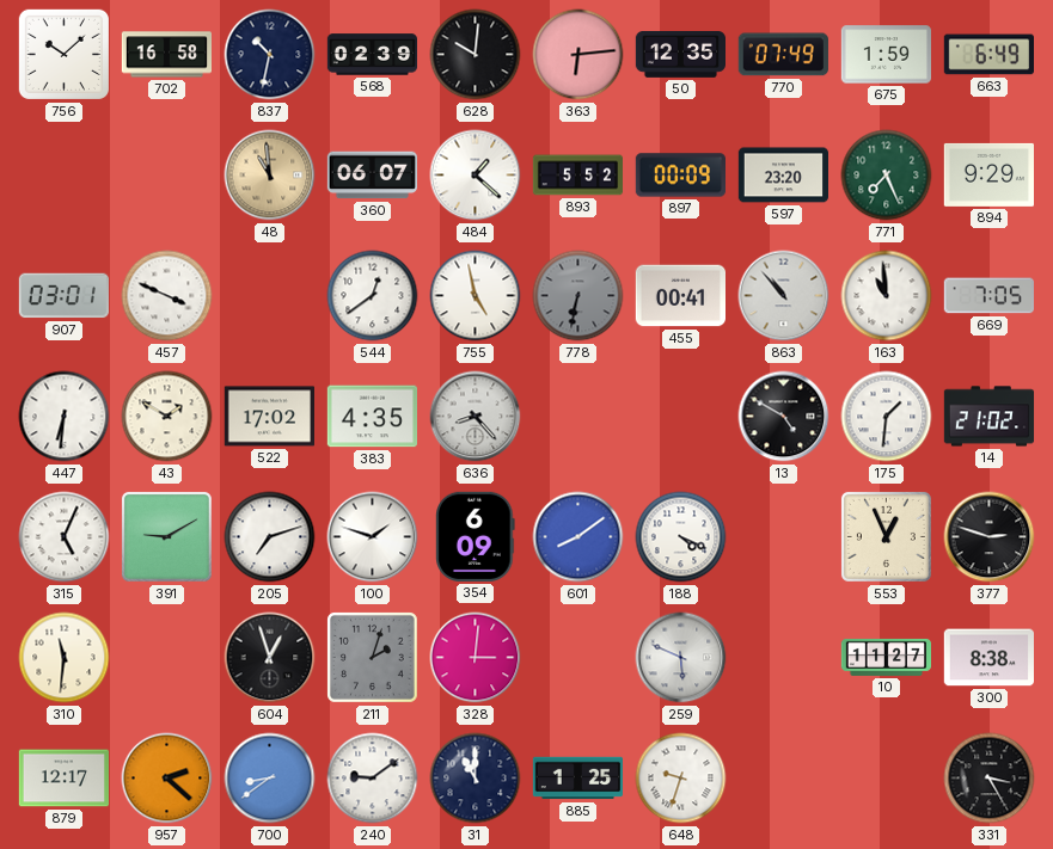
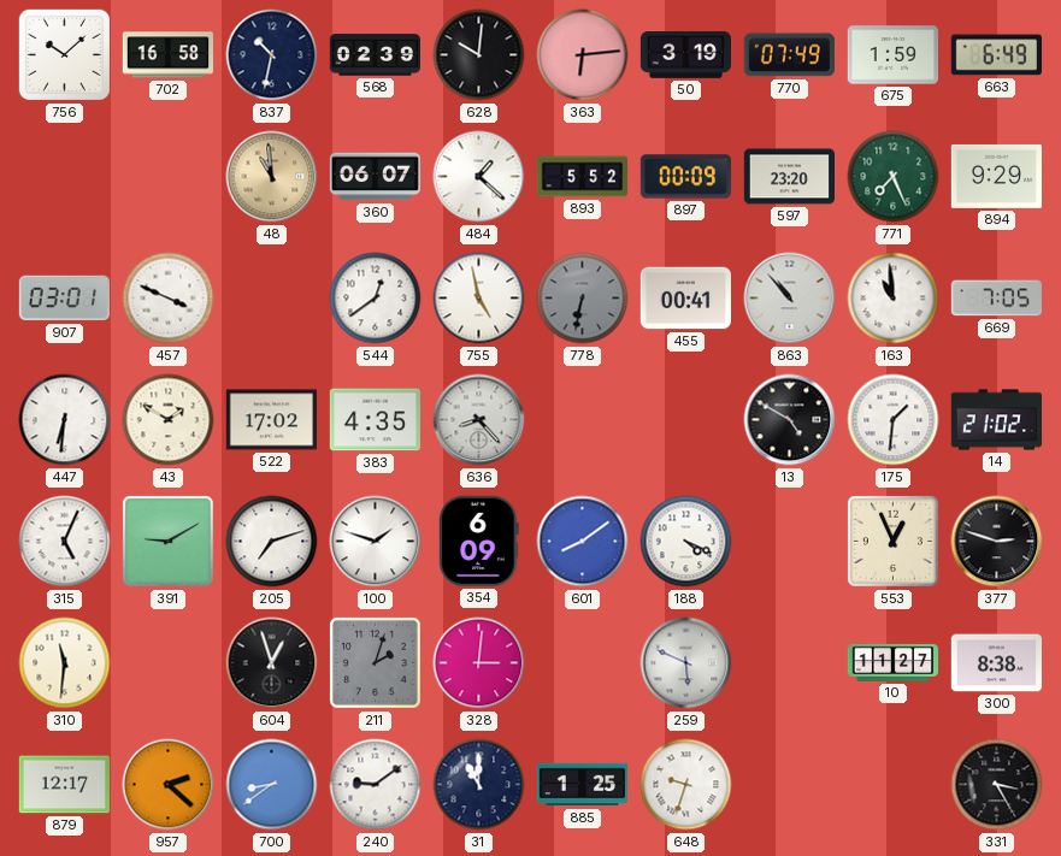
50: 12:35 -> 3:19 (685, 55)
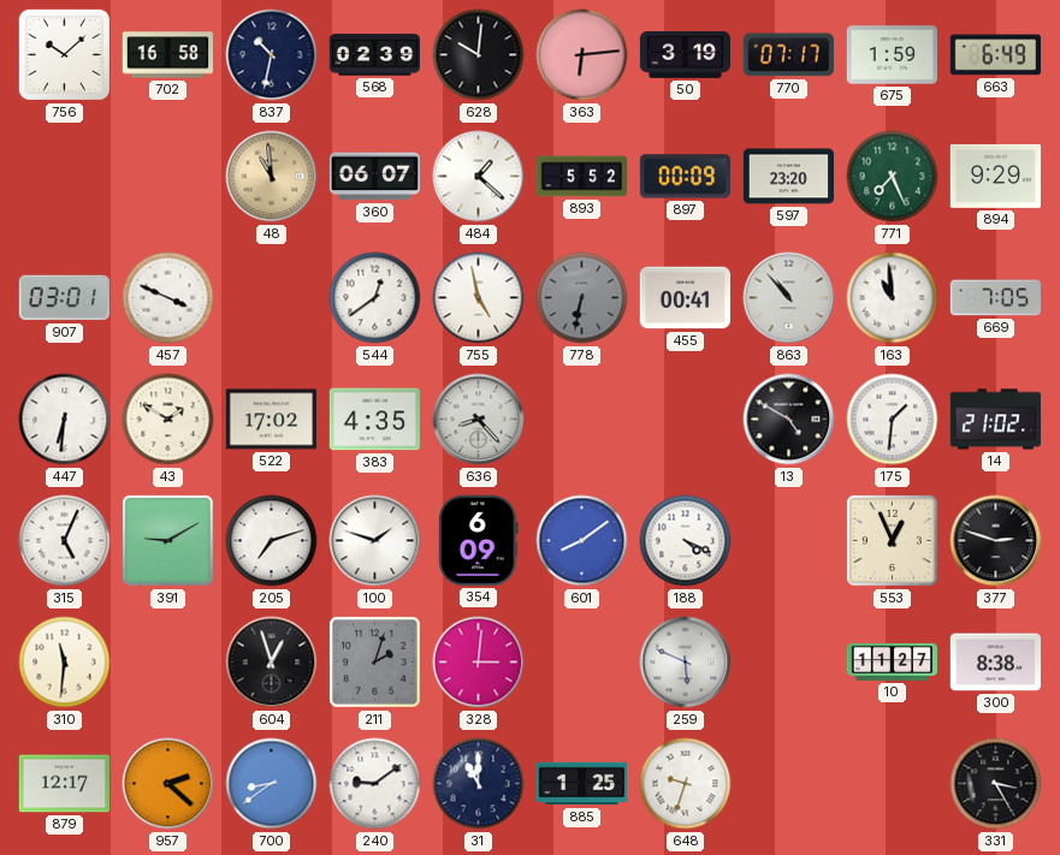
770: 07:49 -> 07:17 (788, 55)
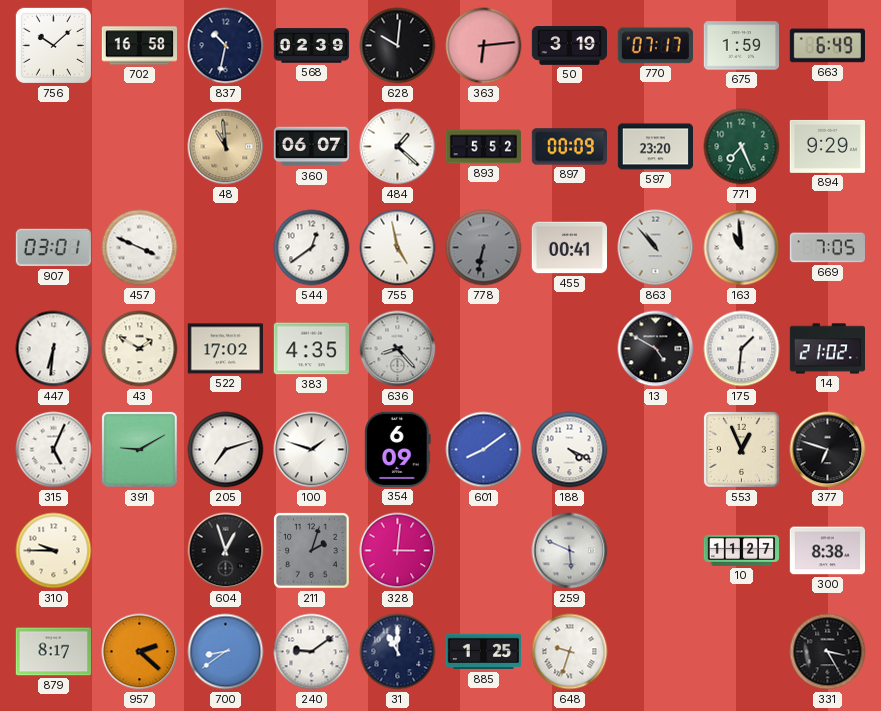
377: 2:48 -> 6:48 (828, 450)
310: 11:31 -> 9:45 (54, 551)
879: 12:17 -> 8:17 (53, 652)
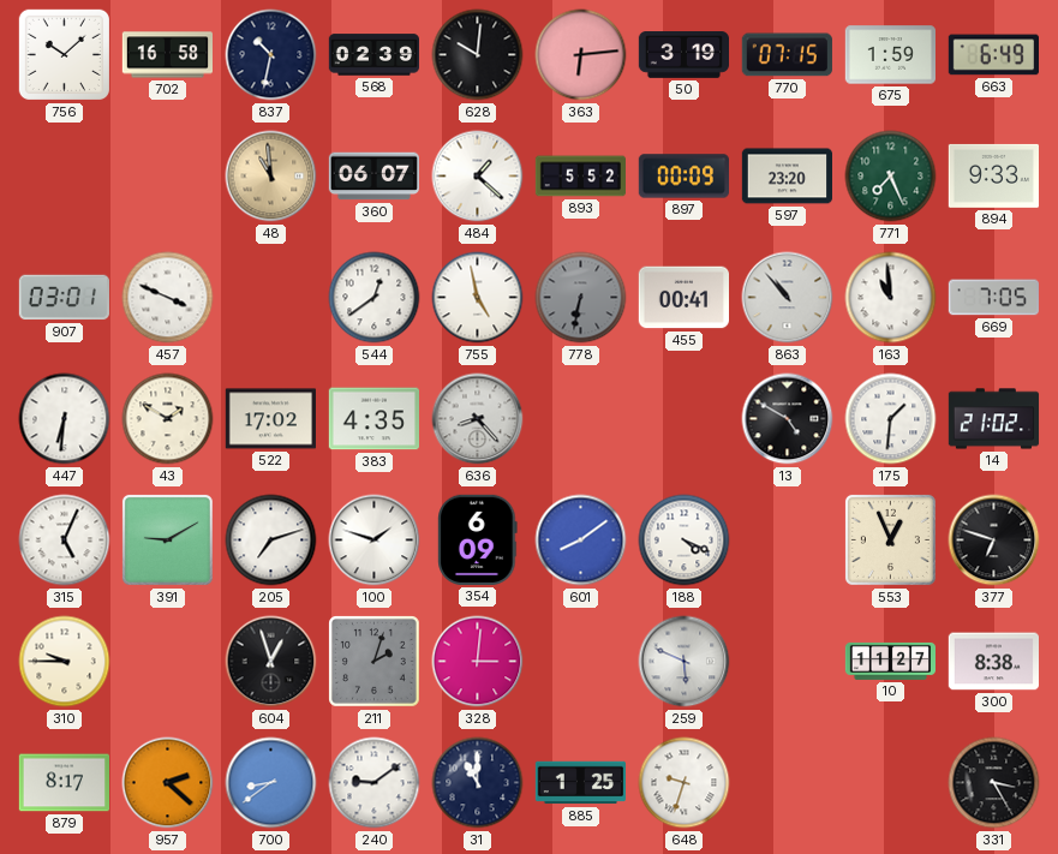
770: 07:17 -> 07:15 (787, 55)
894: 9:29 -> 9:33 (993, 175)
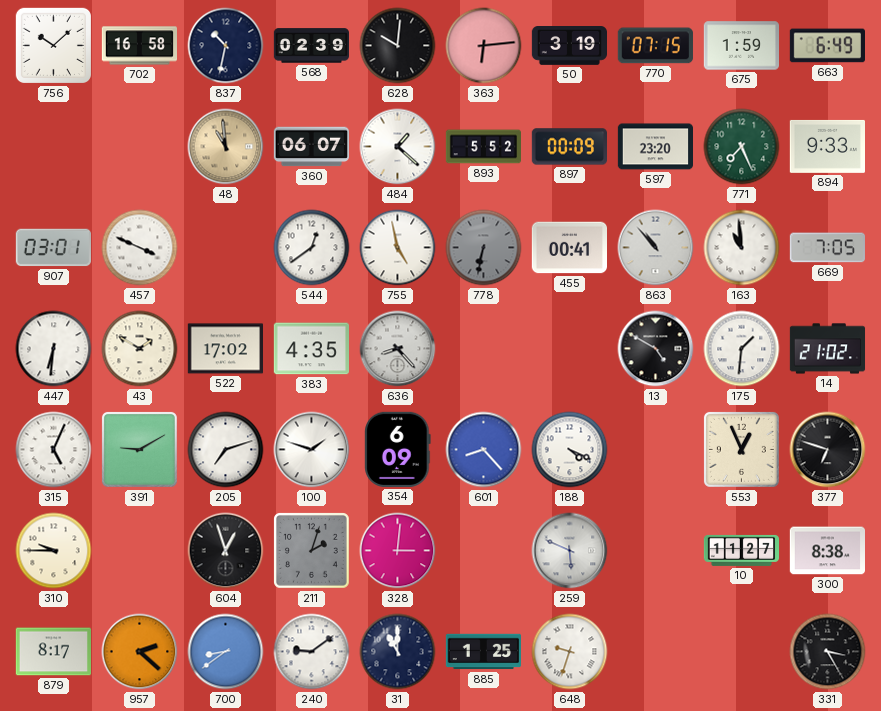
601: 8:09 -> 8:23 (484, 450)
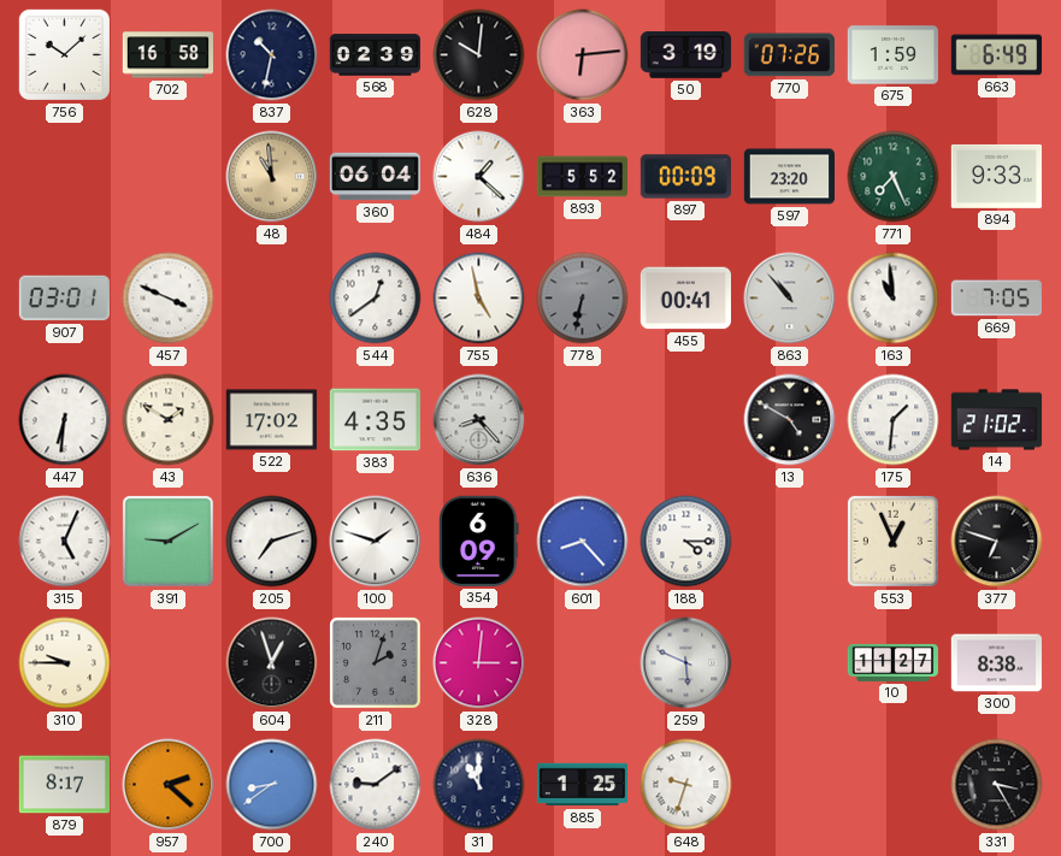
770: 07:15 -> 07:26 (789, 55)
360: 06:07 -> 06:04 (375, 177)
188: 4:19 -> 4:15 (686, 542)
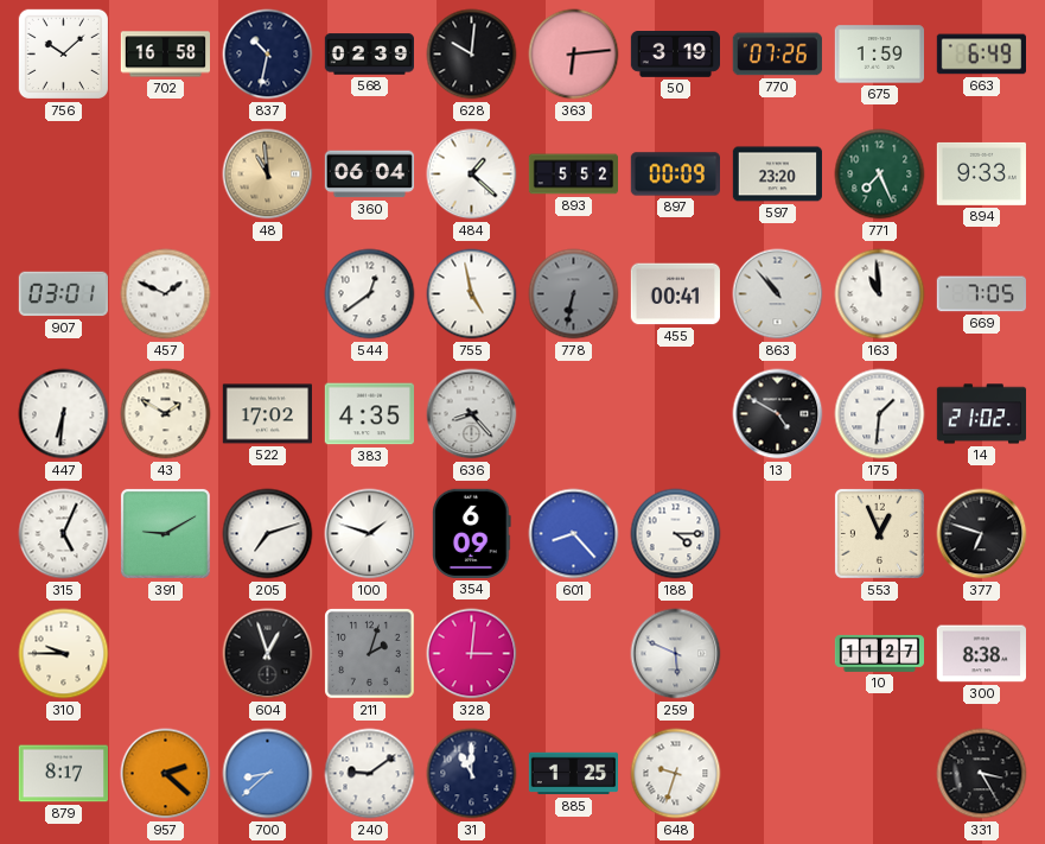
457: 3:49 -> 1:49 (166, 294)
700: 8:39 -> 8:38 (268, 774)
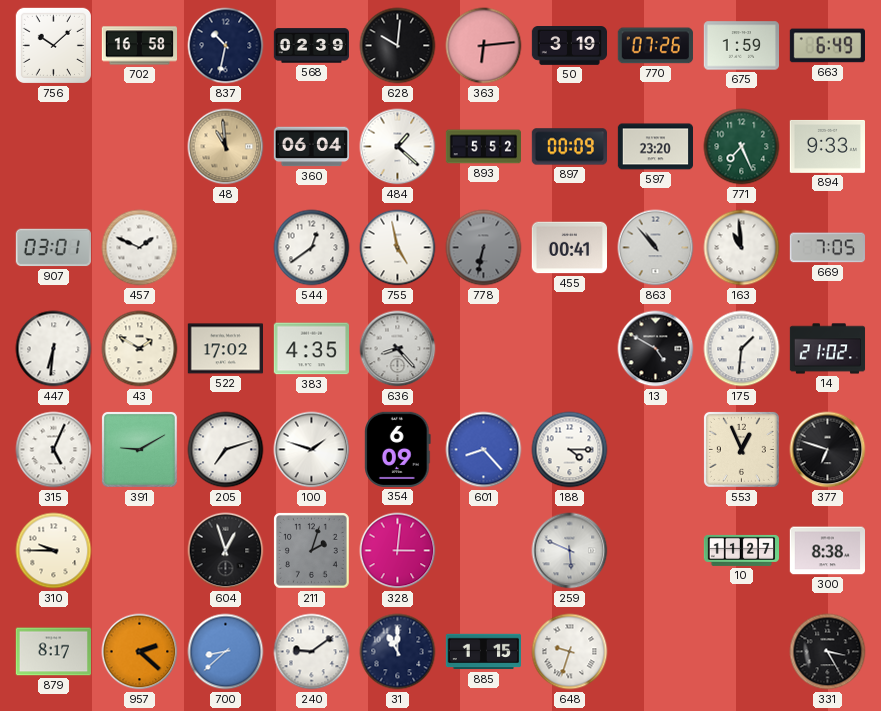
885: 1:25 -> 1:15 (484, 652)
